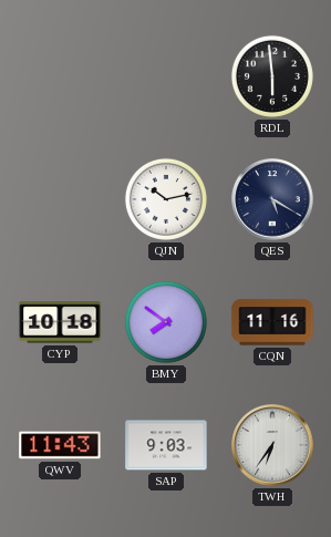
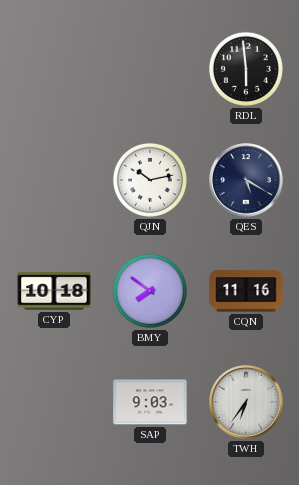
QWV: 11:43 -> none (60, 445)
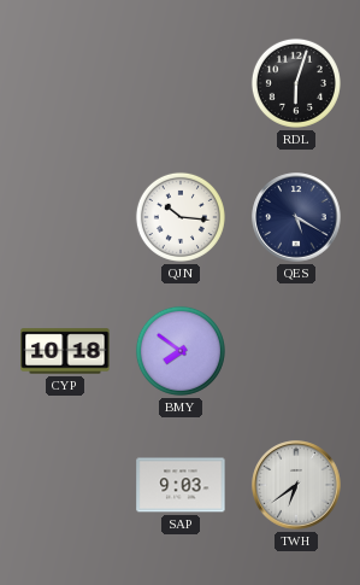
RDL: 5:59 -> 6:03 (296, 83)
QJN: 10:13 -> 10:16 (181, 217)
CQN: 11:16 -> none (246, 291)
TWH: 6:36 -> 6:39 (296, 485)
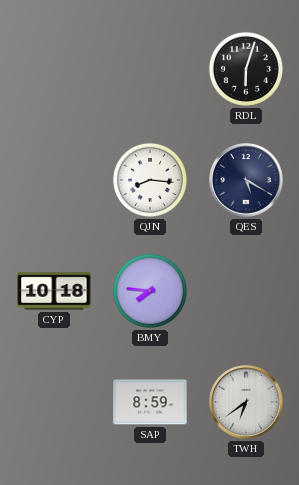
QJN: 10:16 -> 8:16 (150, 180)
BMY: 7:51 -> 7:46 (150, 291)
SAP: 9:03 -> 8:59 (150, 402)
